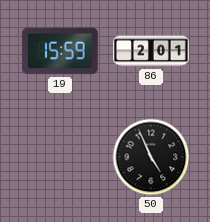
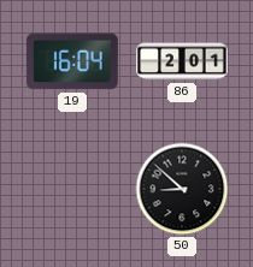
19: 15:59 -> 16:04 (72, 61)
50: 4:56 -> 8:52 (182, 189)
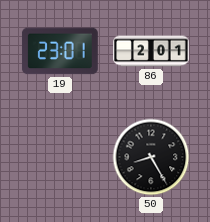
19: 16:04 -> 23:01 (60, 51)
50: 8:52 -> 8:25 (151, 157)
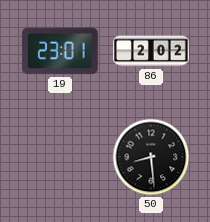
86: 2:01 -> 2:02 (151, 51)
50: 8:25 -> 8:29 (151, 157)
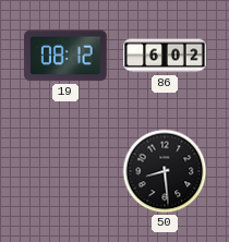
19: 23:01 -> 08:12 (65, 56)
86: 2:02 -> 6:02 (165, 56)
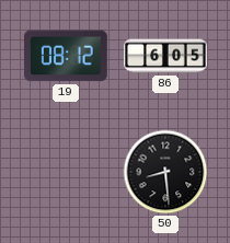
86: 6:02 -> 6:05 (165, 56)
